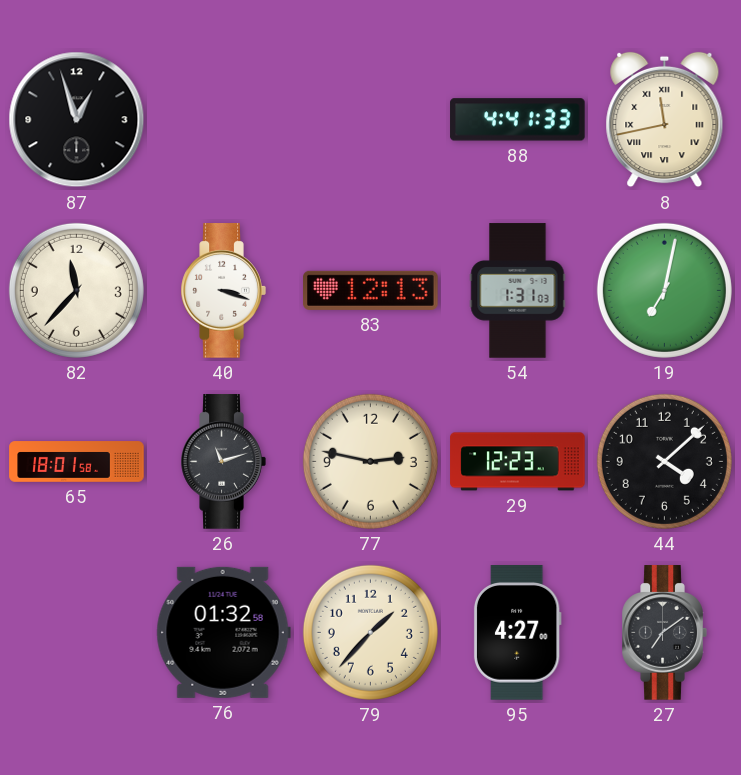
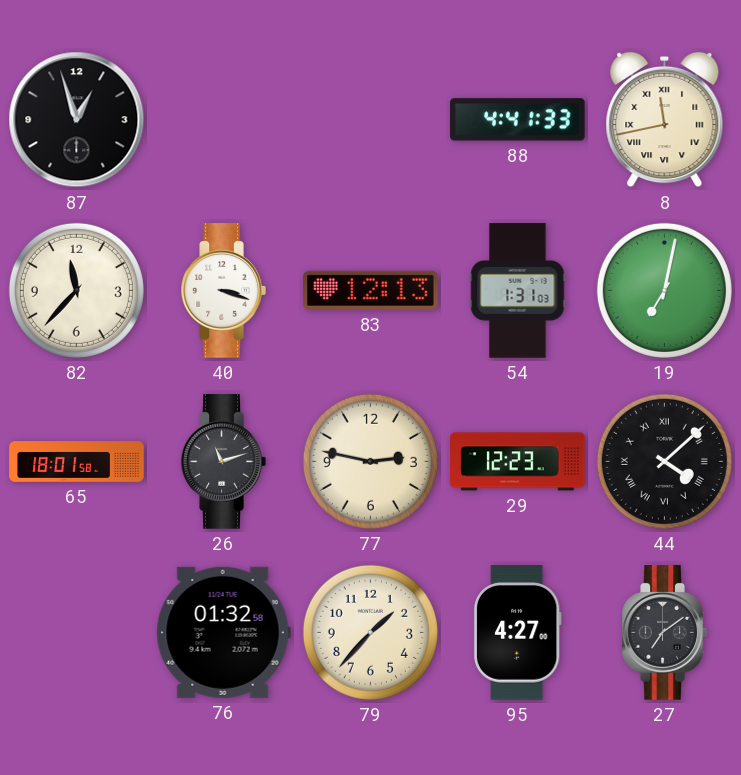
44 numerals: Arabic -> Roman (664, 461)
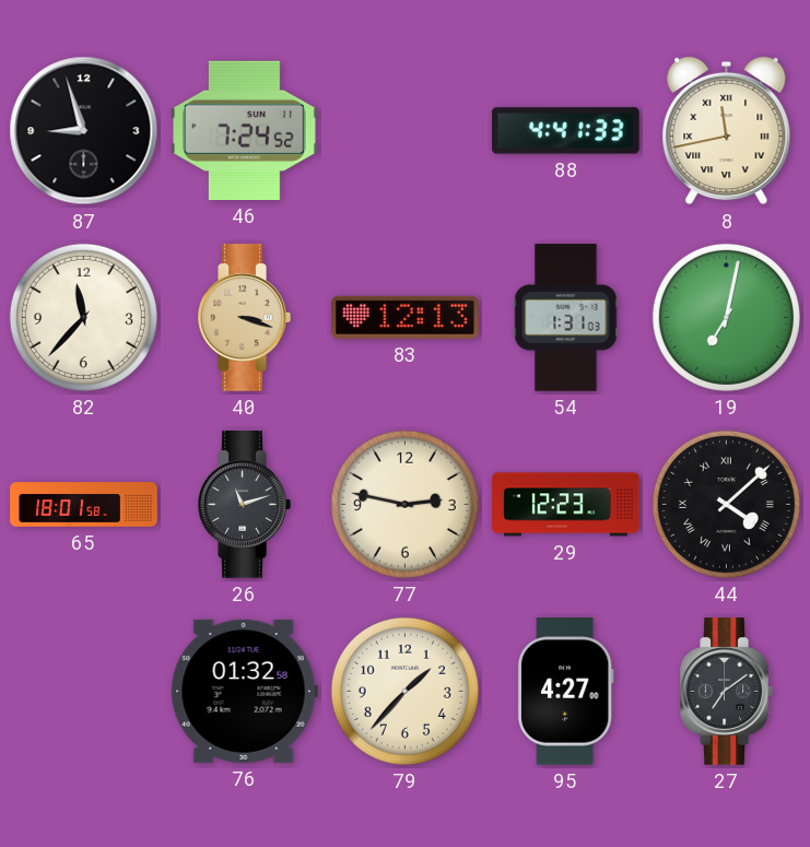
87: 12:57 -> 8:57 (84, 131)
46: none -> 7:24 (245, 130)
40 dial: white -> champagne (244, 318)
